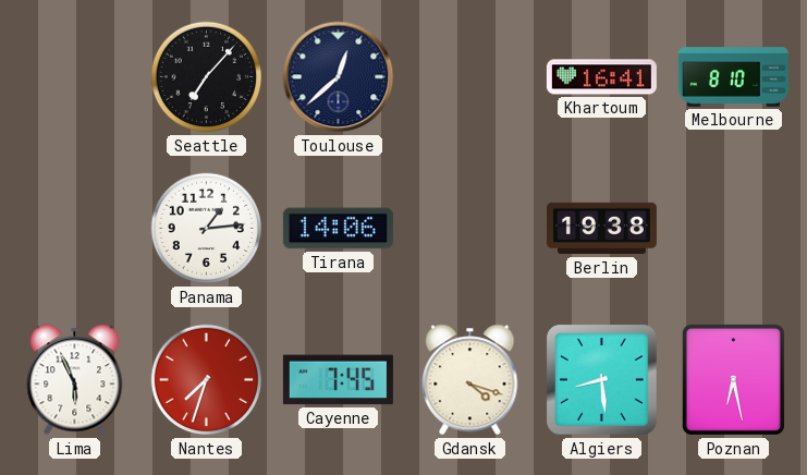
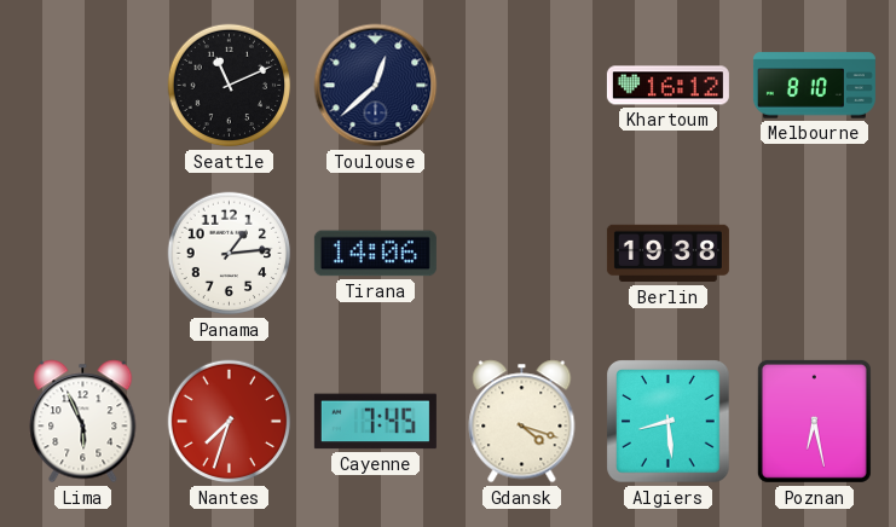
Seattle: 7:07 -> 11:11 (230, 86)
Khartoum: 16:41 -> 16:12 (667, 86)
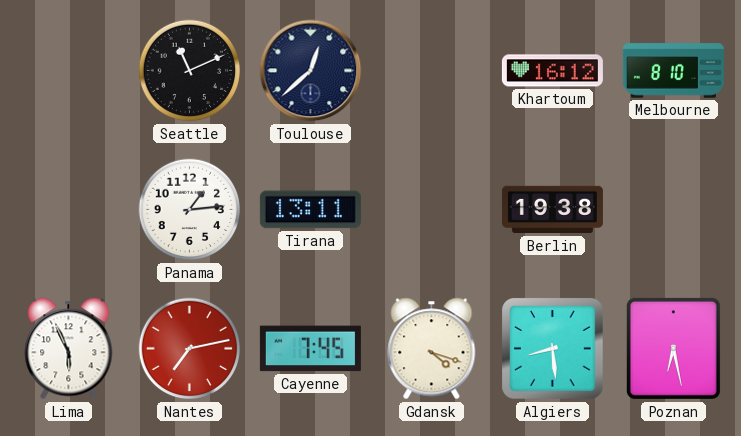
Tirana: 14:06 -> 13:11 (310, 210)
Nantes: 7:33 -> 7:13 (190, 349)
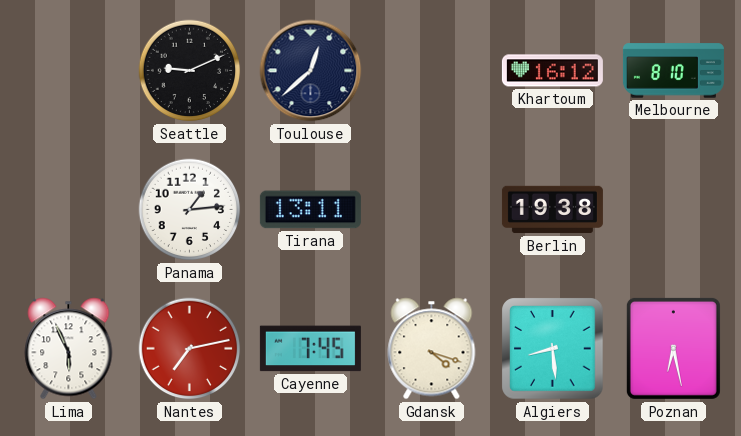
Seattle: 11:11 -> 9:11 (190, 71)
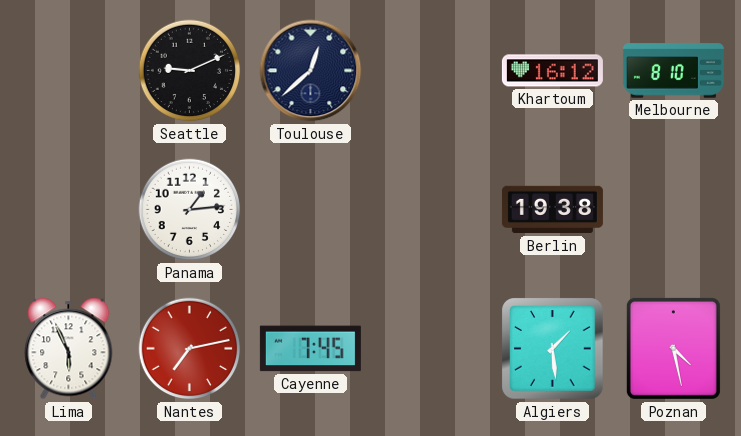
Tirana: 13:11 -> none (310, 210)
Gdansk: 4:18 -> none (432, 349)
Algiers: 8:29 -> 1:29 (553, 349)
Poznan: 6:28 -> 4:28 (673, 348)
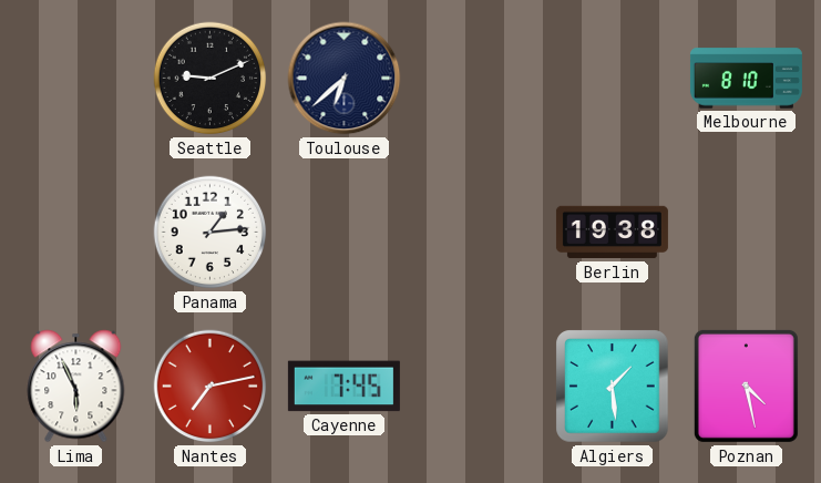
Toulouse: 12:38 -> 6:38 (345, 79)
Khartoum: 16:12 -> none (552, 71)
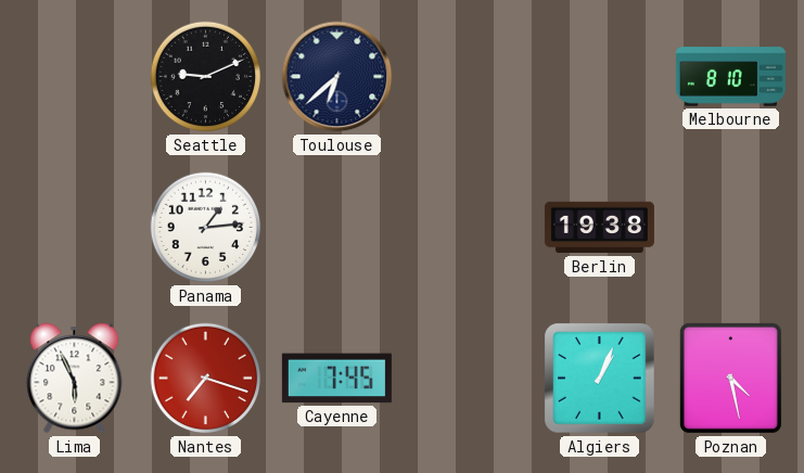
Nantes: 7:13 -> 7:18 (206, 379)
Algiers: 1:29 -> 1:04 (600, 379)
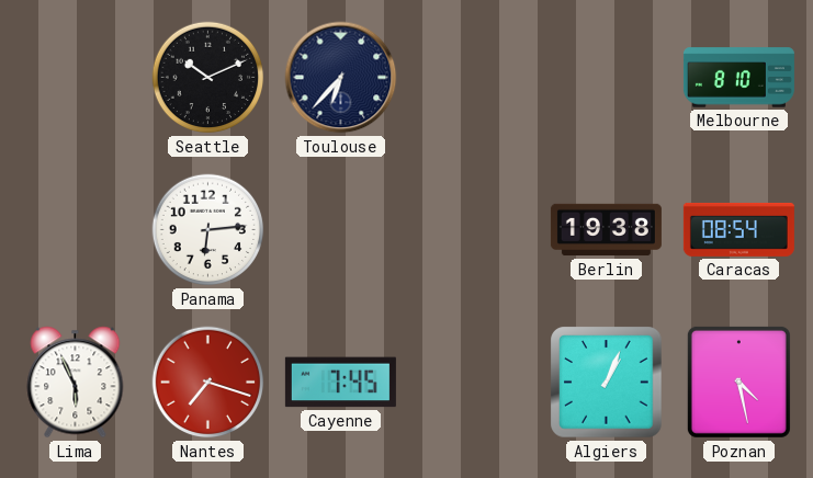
Seattle: 9:11 -> 10:11 (208, 78)
Toulouse: 6:38 -> 6:37 (341, 78)
Panama: 1:14 -> 6:14 (208, 230)
Caracas: none -> 08:54 (738, 229)
